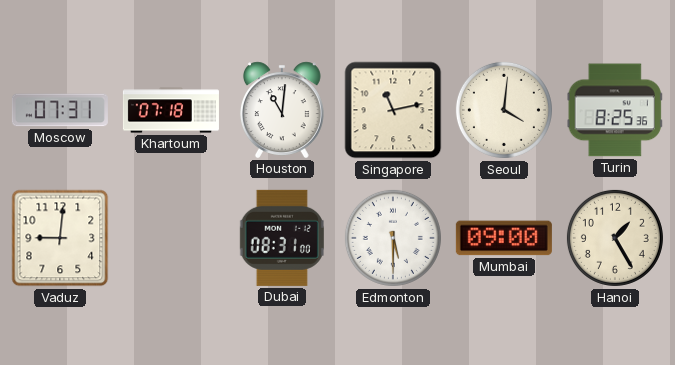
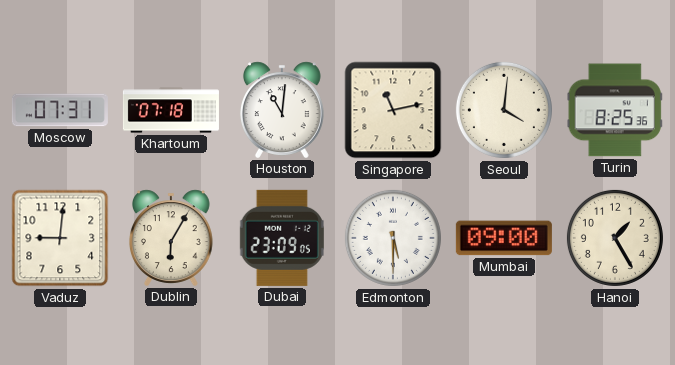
Dublin: none -> 6:05 (171, 238)
Dubai: 08:31 -> 23:09 (282, 238)
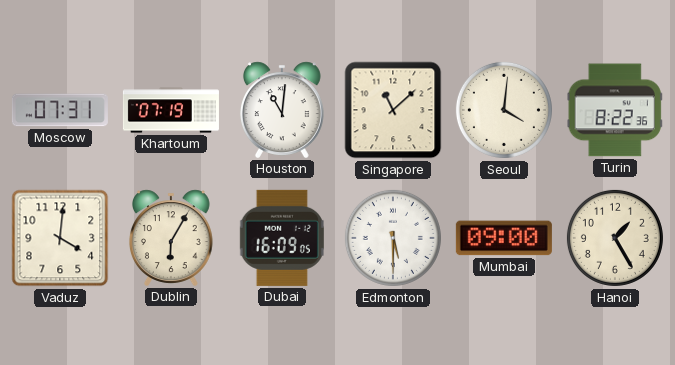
Khartoum: 07:18 -> 07:19 (171, 110)
Singapore: 11:13 -> 11:08 (393, 110)
Turin: 8:25 -> 8:22 (615, 110)
Vaduz: 9:01 -> 4:01 (60, 238)
Dubai: 23:09 -> 16:09 (282, 238)
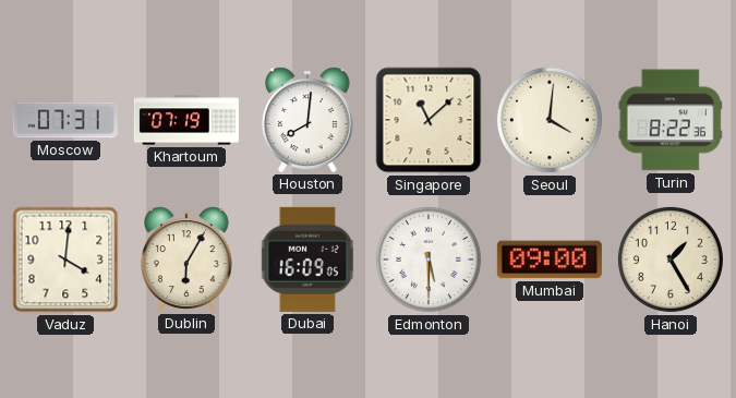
Houston: 11:01 -> 8:01 (307, 120)
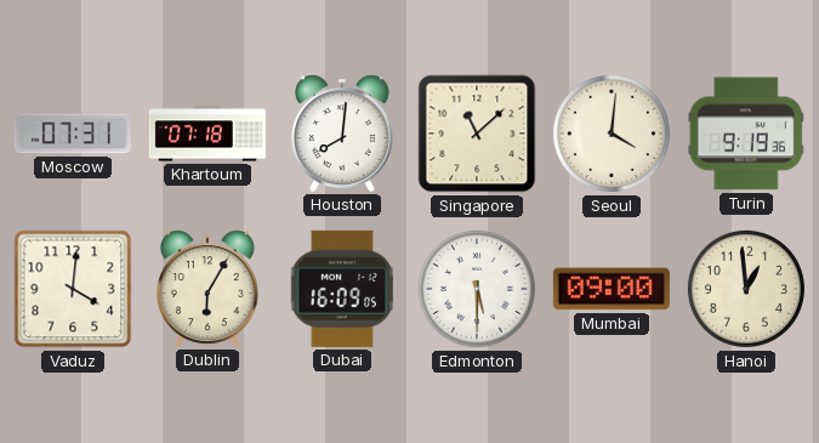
Khartoum: 07:19 -> 07:18 (207, 134)
Turin: 8:22 -> 9:19 (746, 134)
Hanoi: 1:25 -> 12:59 (746, 289)
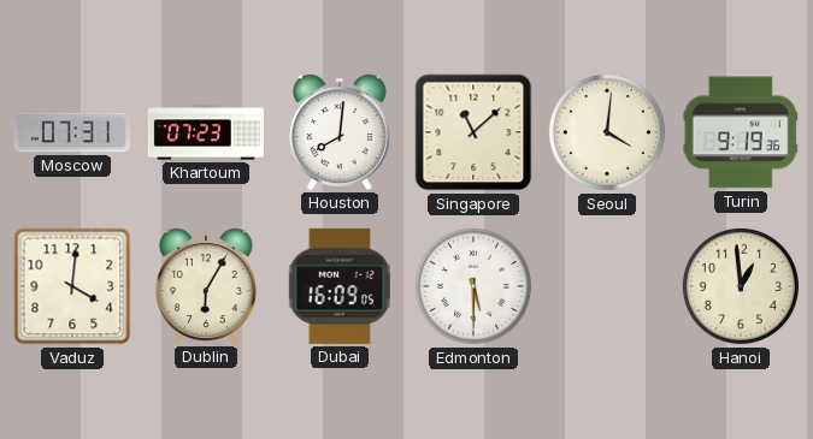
Khartoum: 07:18 -> 07:23 (206, 132)
Mumbai: 09:00 -> none (612, 289)
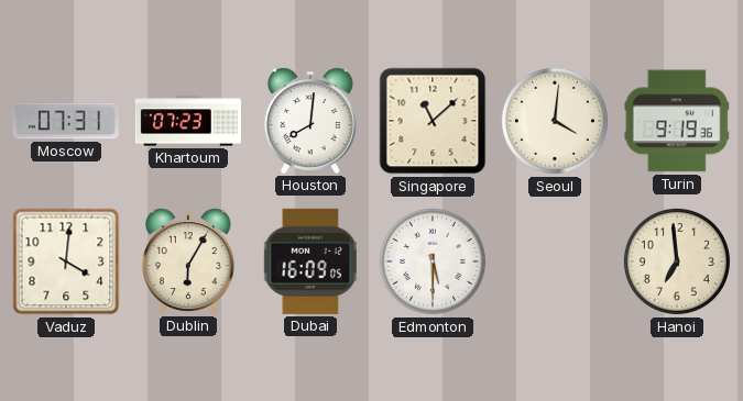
Hanoi: 12:59 -> 6:59 (677, 261)
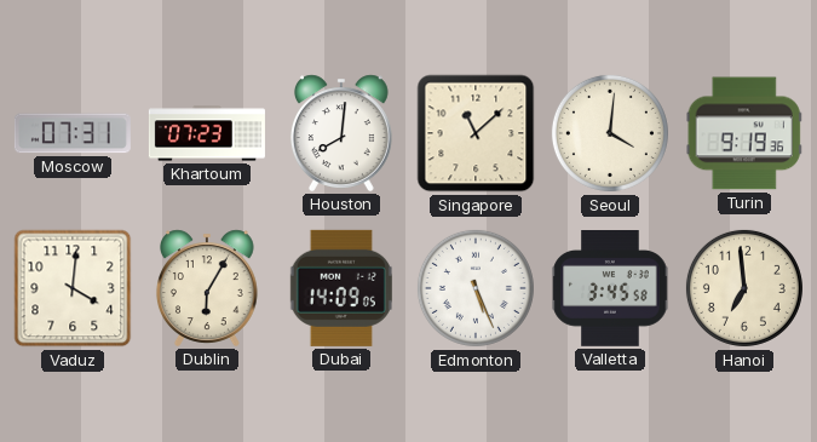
Dubai: 16:09 -> 14:09 (341, 288)
Edmonton: 5:30 -> 5:26 (476, 288)
Valletta: none -> 3:45 (610, 289)
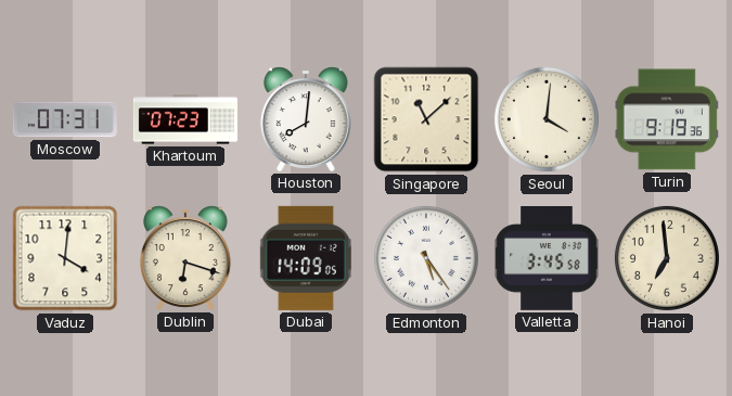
Dublin: 6:05 -> 6:18 (185, 258)
Edmonton: 5:26 -> 5:24 (426, 258)
